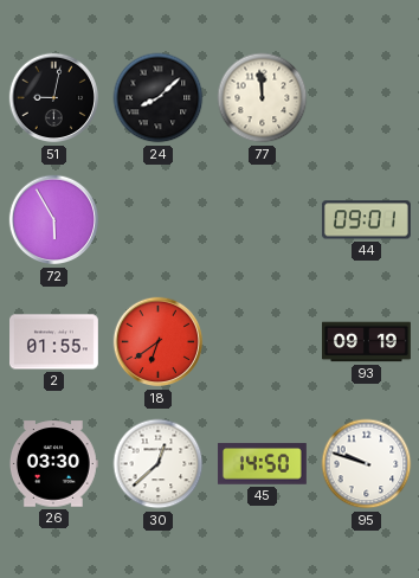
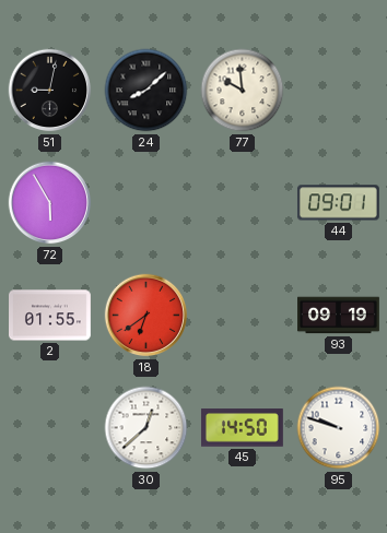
77: 11:59 -> 9:59 (243, 91)
26: 03:30 -> none (53, 464)
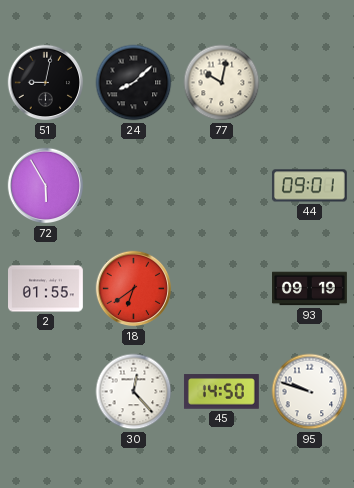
77: 9:59 -> 10:02 (222, 83)
30: 12:38 -> 12:23 (134, 392)
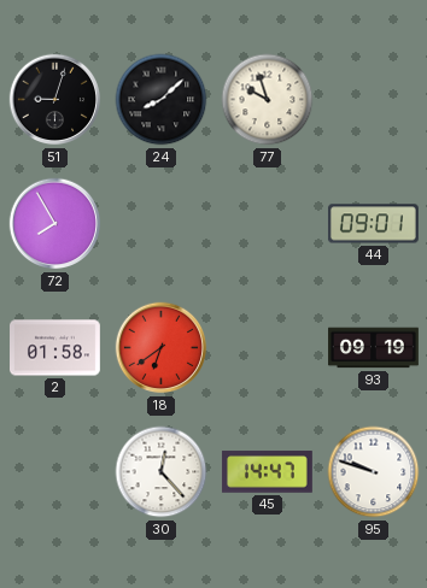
51: 9:02 -> 9:03 (55, 100)
77: 10:02 -> 9:57 (268, 100)
72: 5:55 -> 7:55 (55, 224)
2: 01:55 -> 01:58 (55, 348)
45: 14:50 -> 14:47 (267, 472)
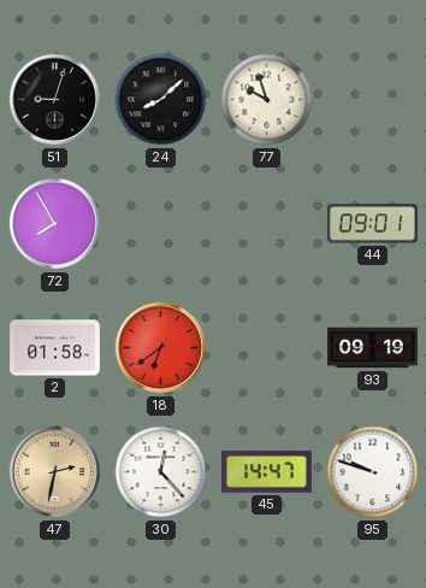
47: none -> 2:32 (55, 472)
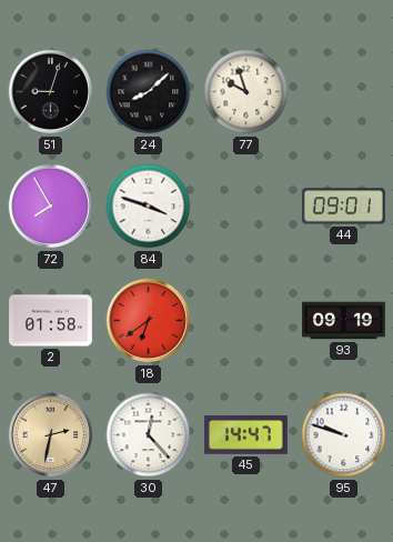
84: none -> 3:48 (149, 207)
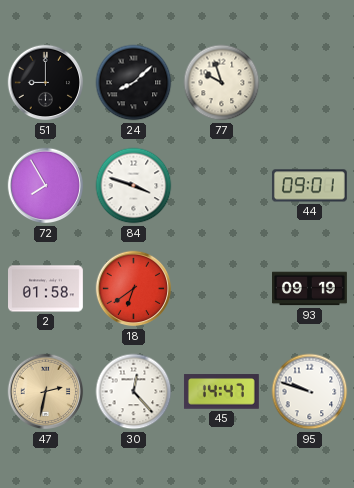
51: 9:03 -> 9:00 (46, 83)
